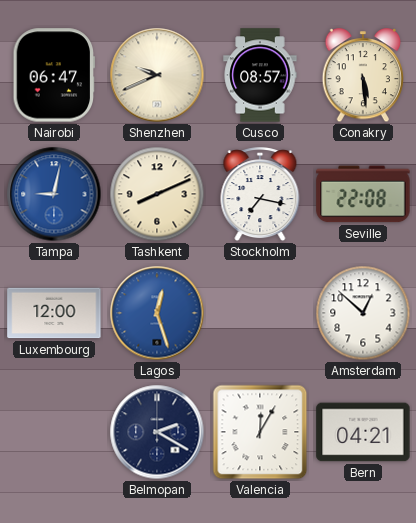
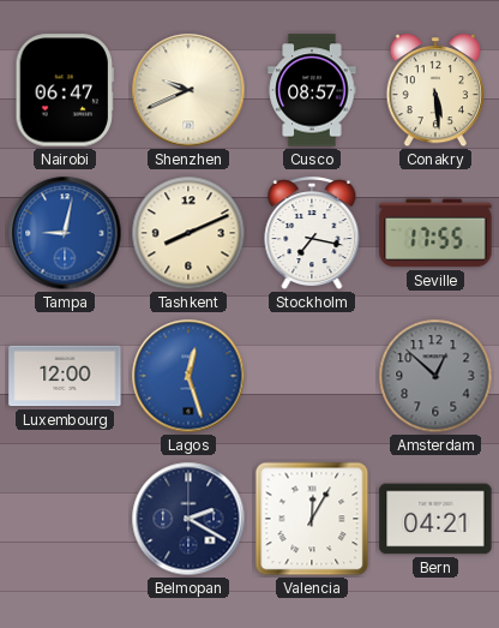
Seville: 22:08 -> 17:55 (435, 233)
Amsterdam dial: white -> grey (435, 376)
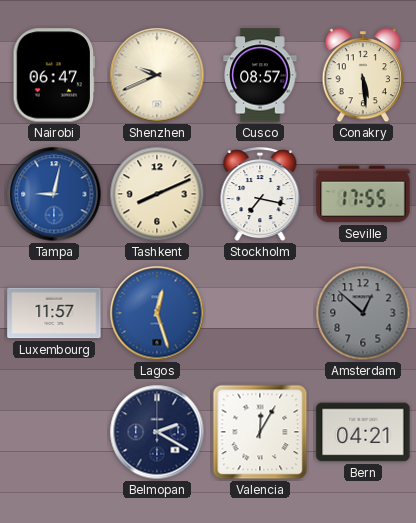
Luxembourg: 12:00 -> 11:57 (54, 313)
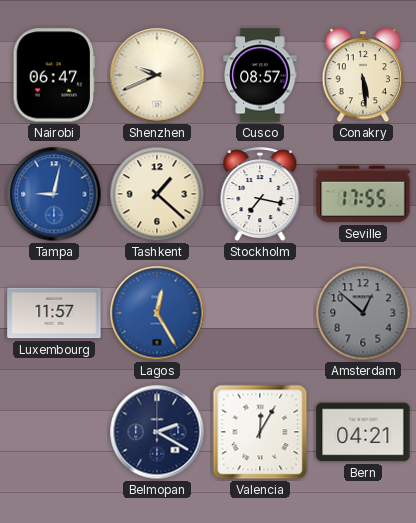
Tashkent: 8:11 -> 1:22 (157, 194)
Lagos: 12:27 -> 12:25 (157, 313)
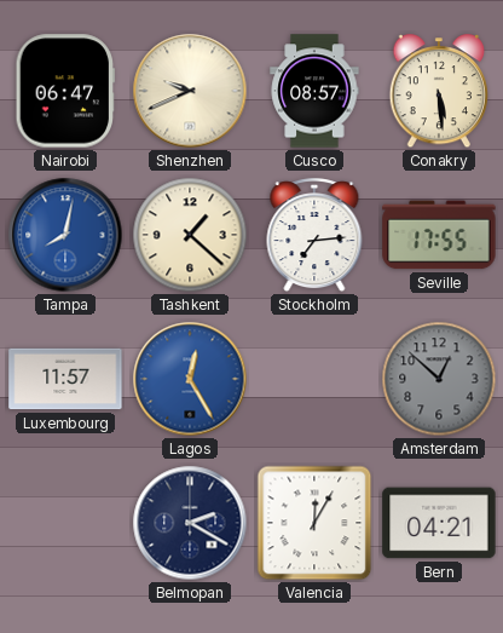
Tampa: 9:02 -> 8:02 (65, 235)
Stockholm: 7:17 -> 7:14 (314, 236)
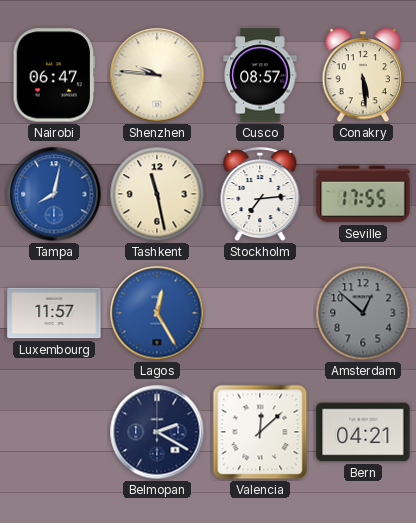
Shenzhen: 9:41 -> 9:46 (157, 75)
Tashkent: 1:22 -> 11:28 (157, 194)
Valencia: 12:05 -> 12:08 (260, 432)
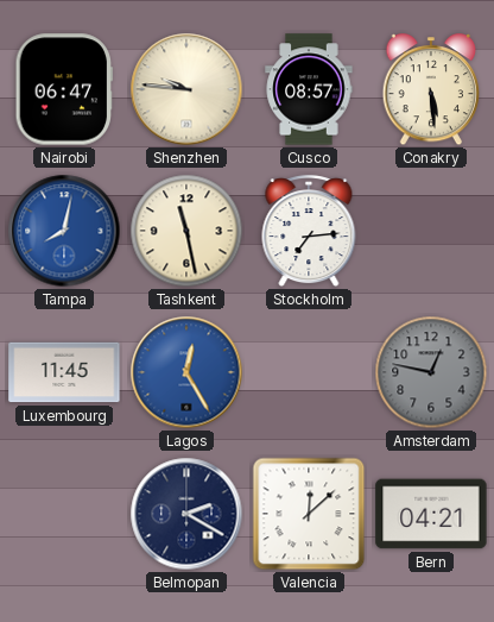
Seville: 17:55 -> none (363, 194)
Luxembourg: 11:57 -> 11:45 (64, 372)
Amsterdam: 12:52 -> 12:47 (431, 372)
